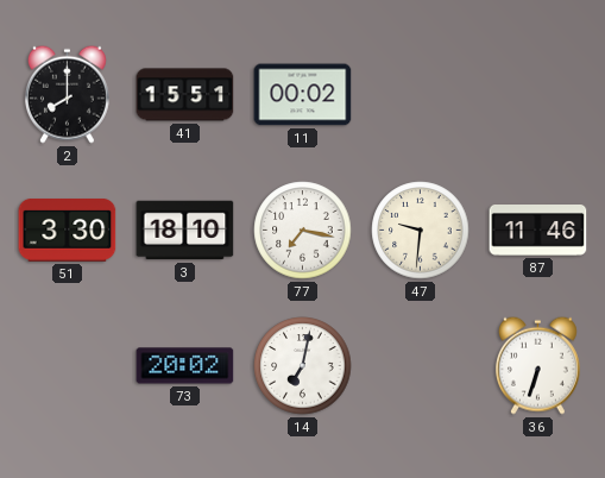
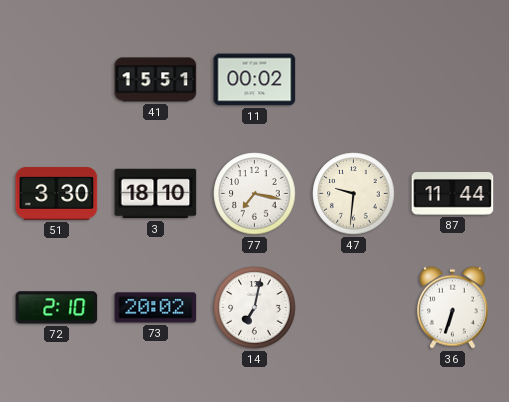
2: 8:00 -> none (67, 94)
87: 11:46 -> 11:44 (453, 194)
72: none -> 2:10 (57, 308)
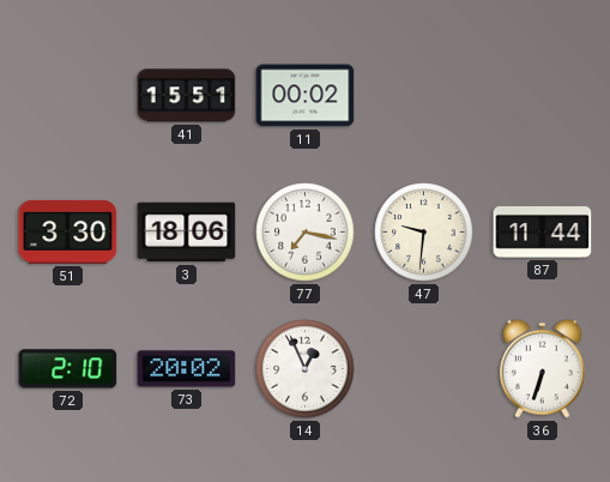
3: 18:10 -> 18:06 (187, 233)
14: 7:02 -> 12:56 (306, 369)
